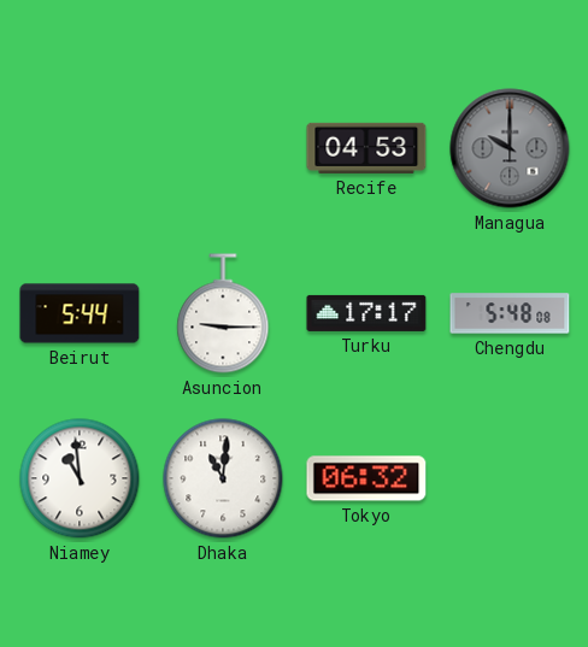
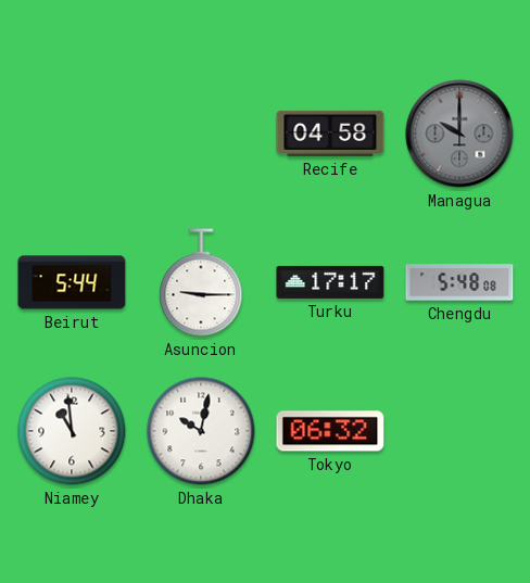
Recife: 04:53 -> 04:58 (330, 134)
Dhaka: 11:01 -> 10:02 (201, 431)
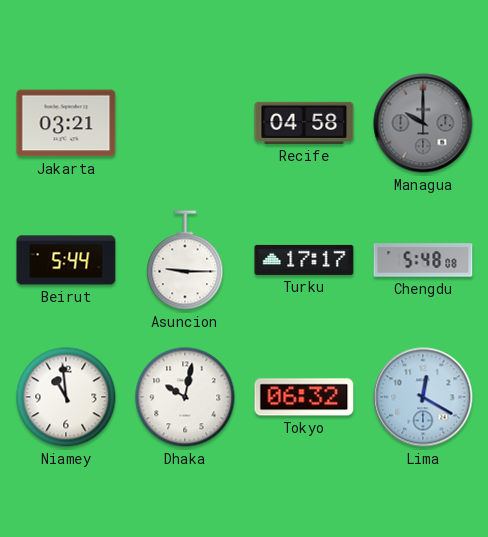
Jakarta: none -> 03:21 (66, 123)
Lima: none -> 12:20 (423, 397)
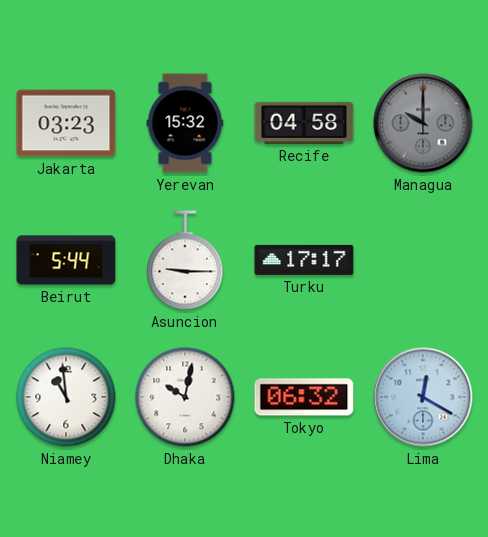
Jakarta: 03:21 -> 03:23 (66, 123)
Yerevan: none -> 15:32 (185, 123)
Chengdu: 5:48 -> none (423, 260)
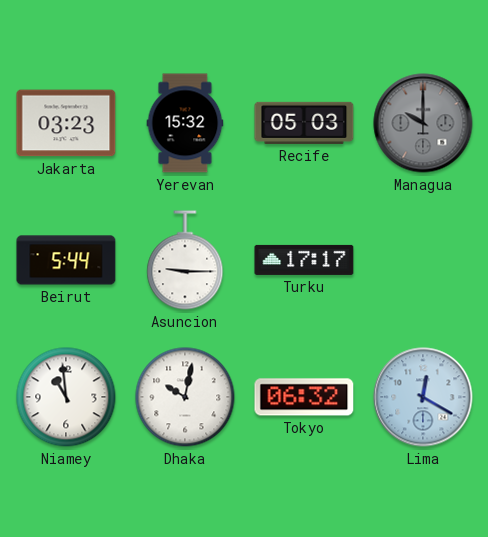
Recife: 04:58 -> 05:03 (304, 123)
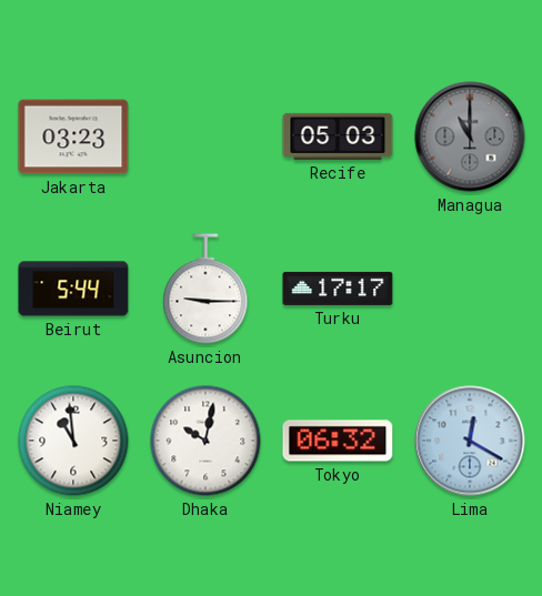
Yerevan: 15:32 -> none (185, 123)
Managua: 10:00 -> 11:00 (470, 137)
